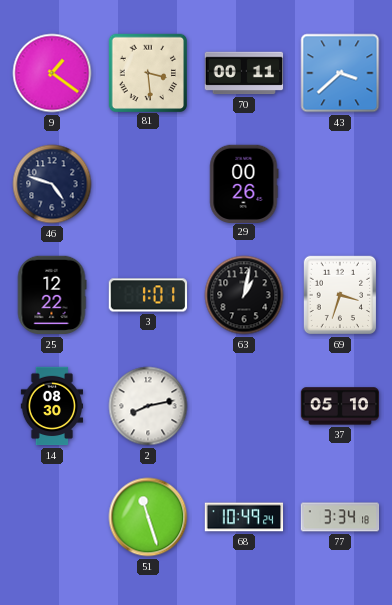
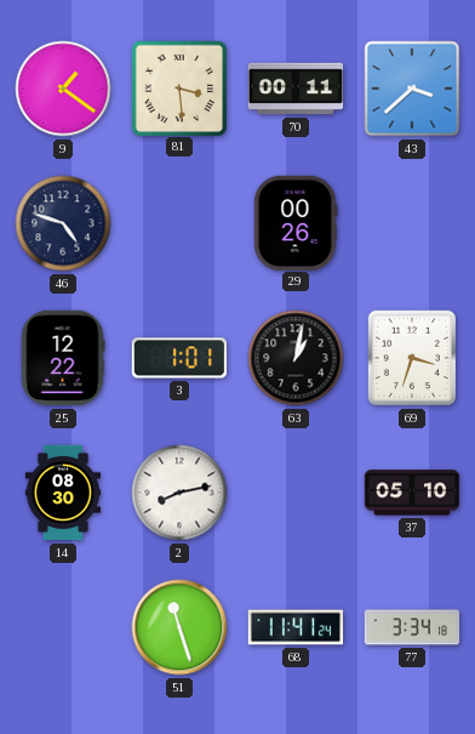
68: 10:49 -> 11:41 (296, 627)
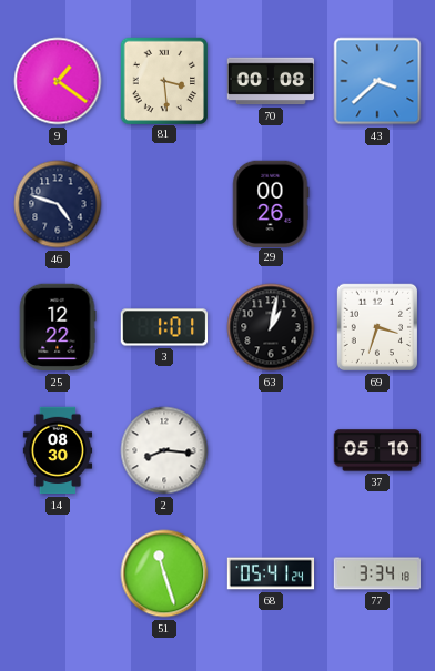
70: 00:11 -> 00:08 (271, 81)
2: 8:13 -> 8:16 (164, 450)
68: 11:41 -> 05:41 (271, 573)
